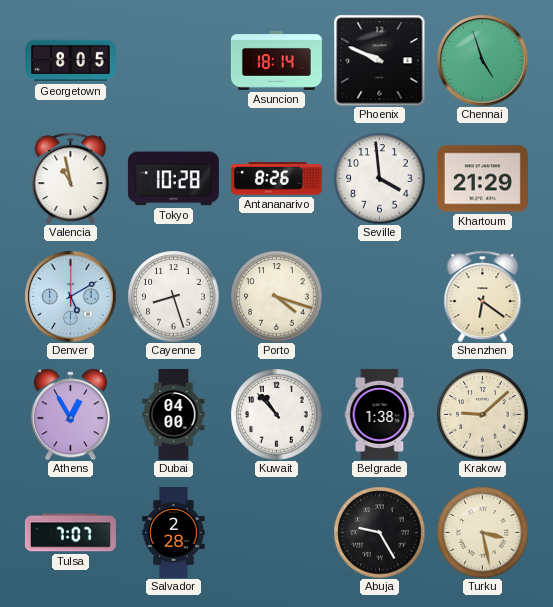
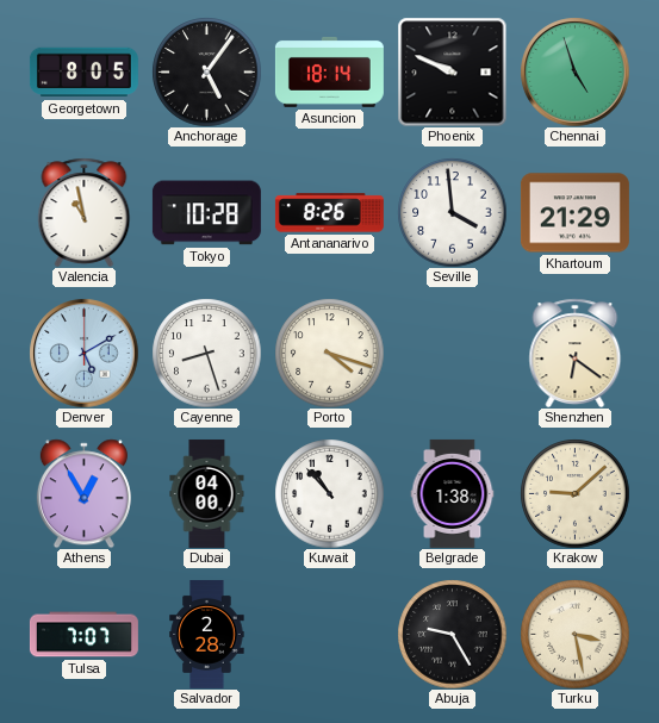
Anchorage: none -> 5:06 (206, 71)
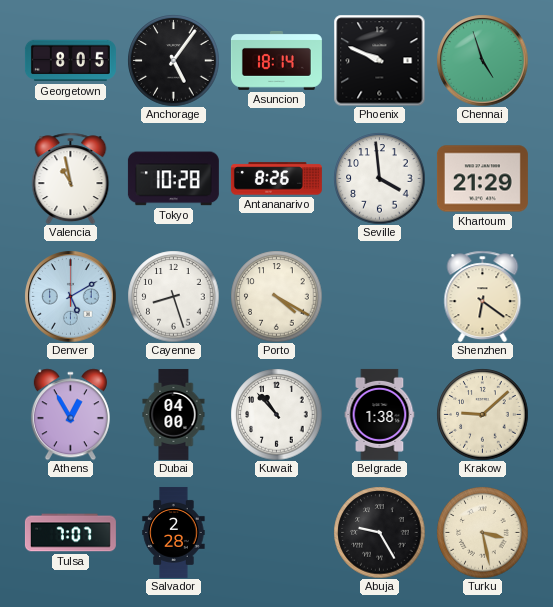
Porto: 4:18 -> 4:20 (276, 296)
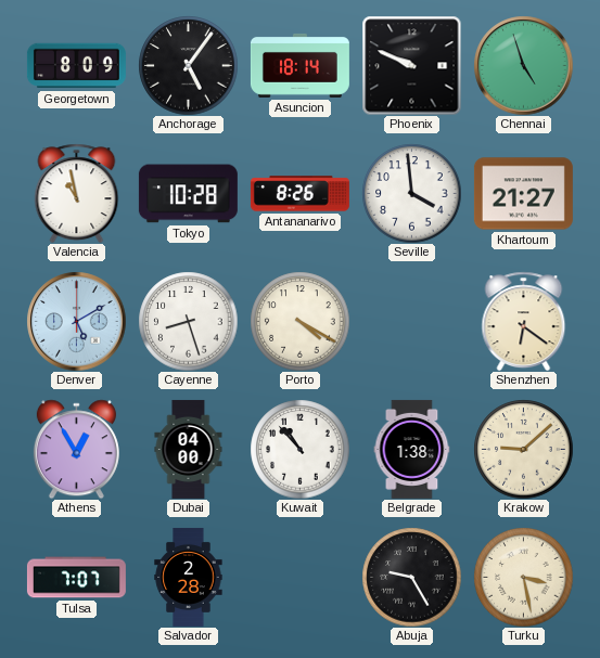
Georgetown: 8:05 -> 8:09 (76, 66)
Khartoum: 21:29 -> 21:27 (523, 194)
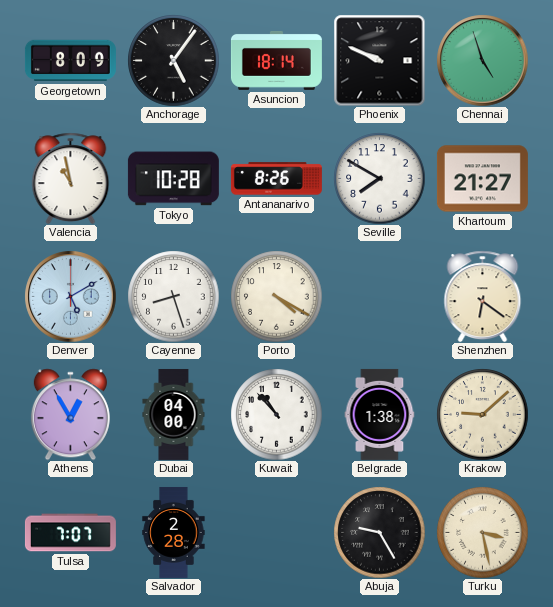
Seville: 3:59 -> 7:50 (379, 178)
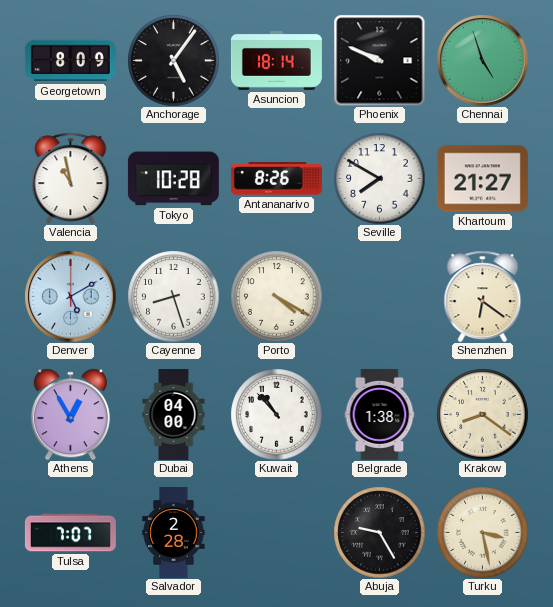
Krakow: 9:08 -> 8:21 (482, 414)
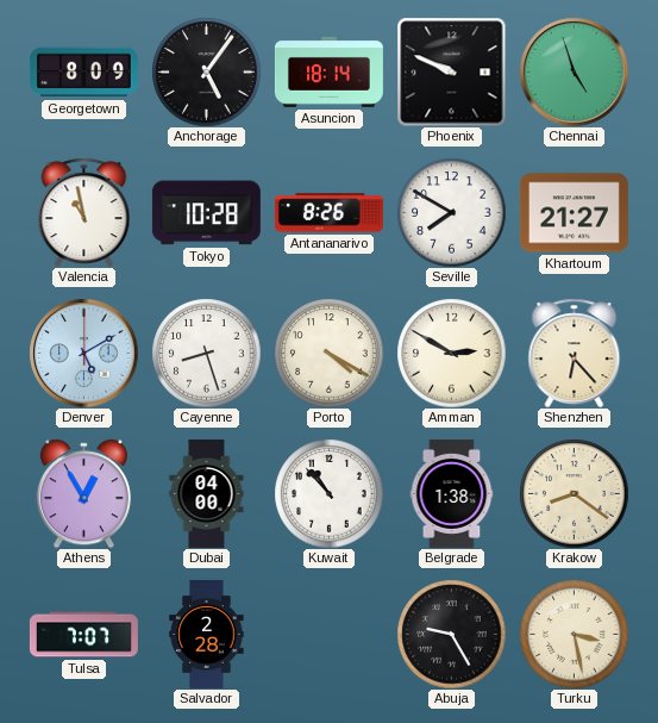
Amman: none -> 2:50 (451, 353)
Shenzhen: 6:21 -> 6:23 (575, 353)
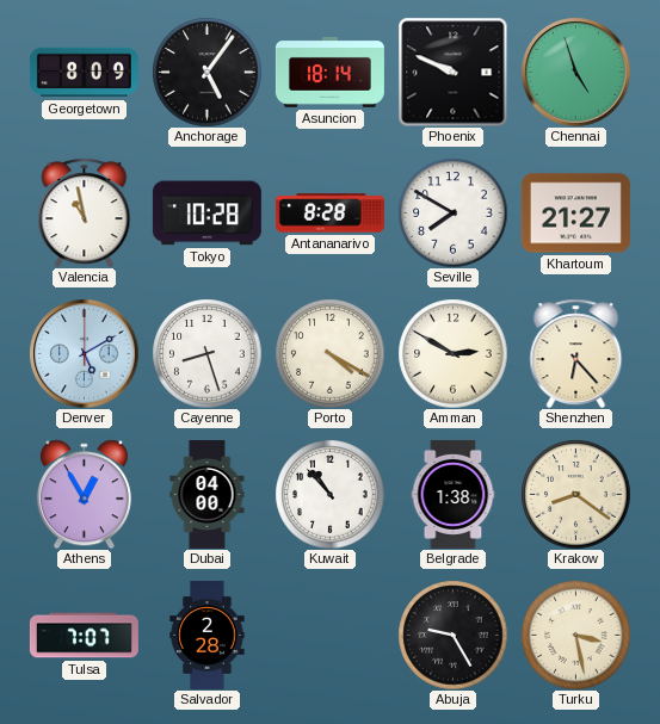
Antananarivo: 8:26 -> 8:28 (329, 214)
